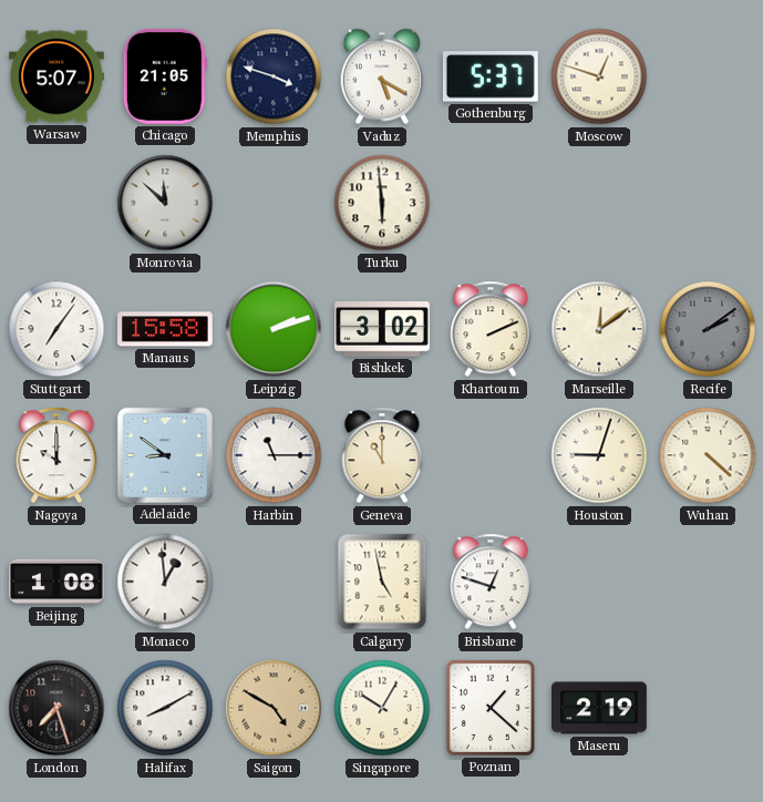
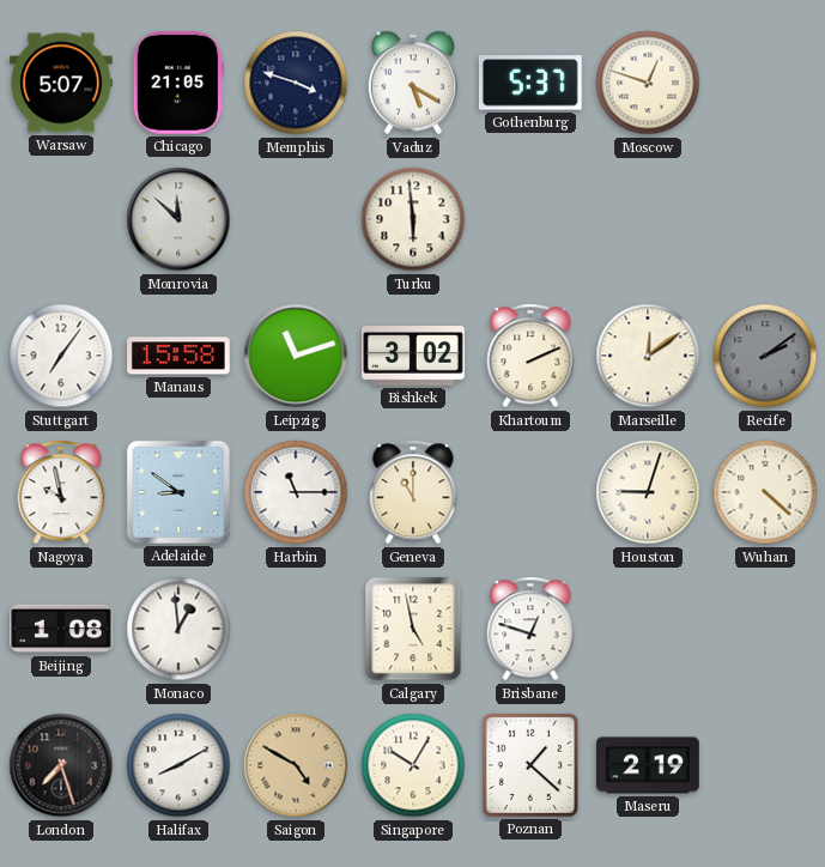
Leipzig: 2:12 -> 11:12 (296, 356)
Nagoya: 10:00 -> 9:58 (61, 492)
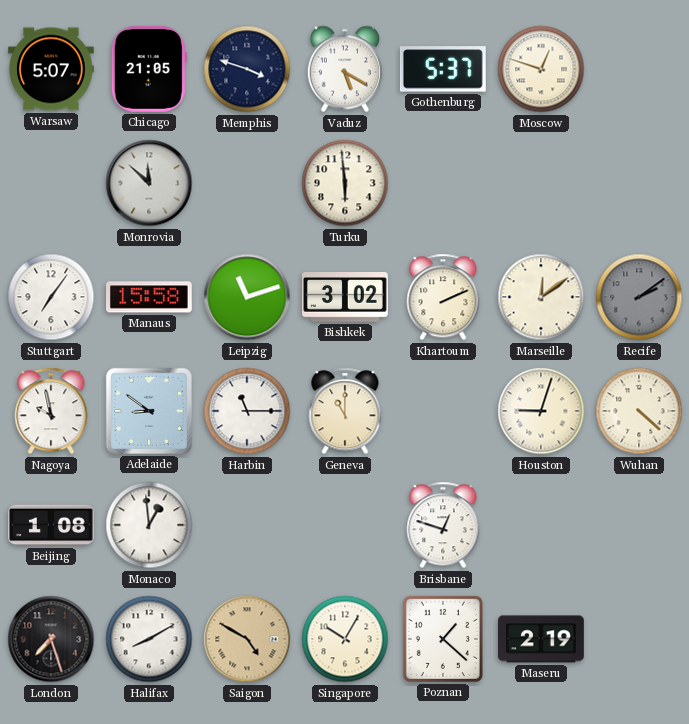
Calgary: 4:58 -> none (413, 629)
